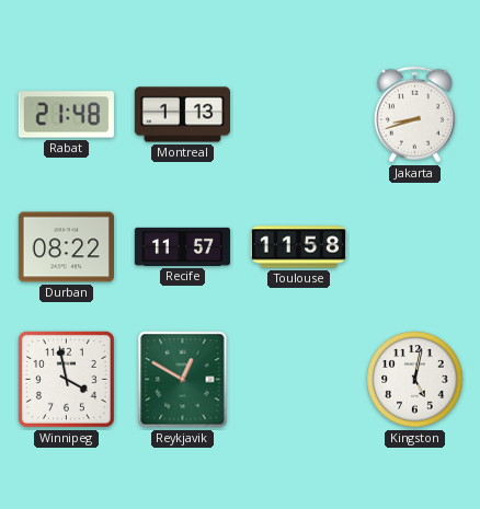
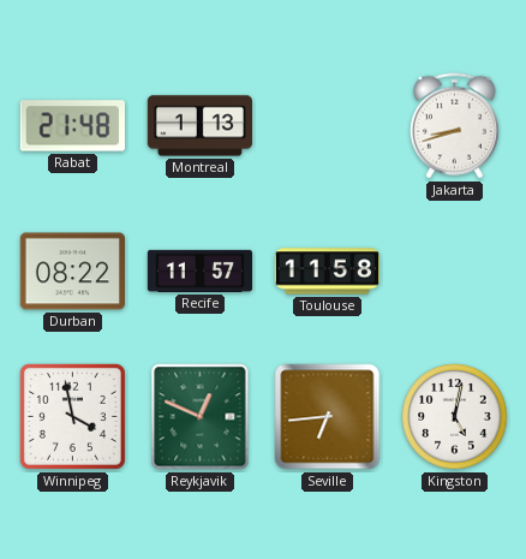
Reykjavik: 12:50 -> 12:49 (201, 417)
Seville: none -> 6:44 (328, 417)
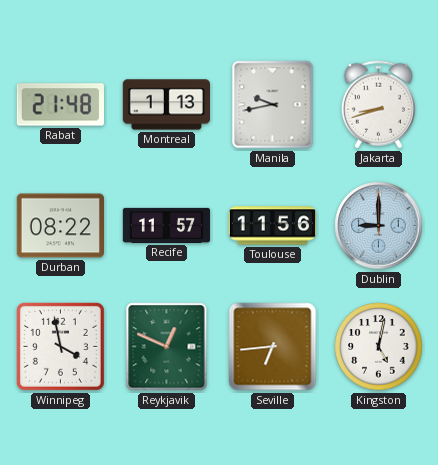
Manila: none -> 9:43 (273, 105)
Toulouse: 11:58 -> 11:56 (272, 226)
Dublin: none -> 9:00 (379, 226)
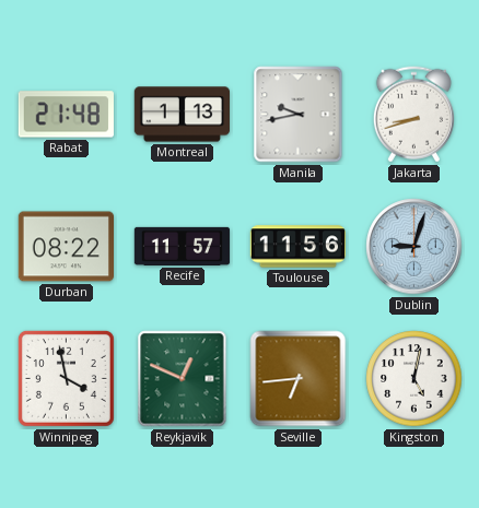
Dublin: 9:00 -> 9:03 (414, 247)
